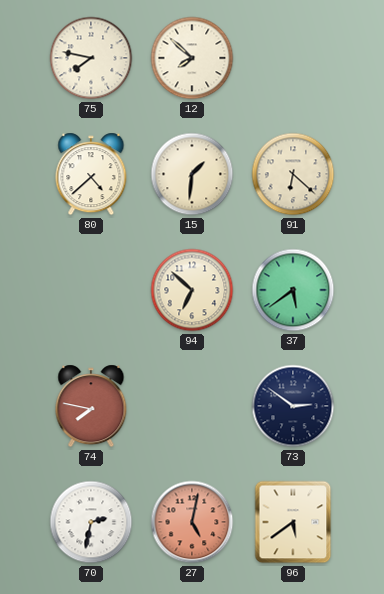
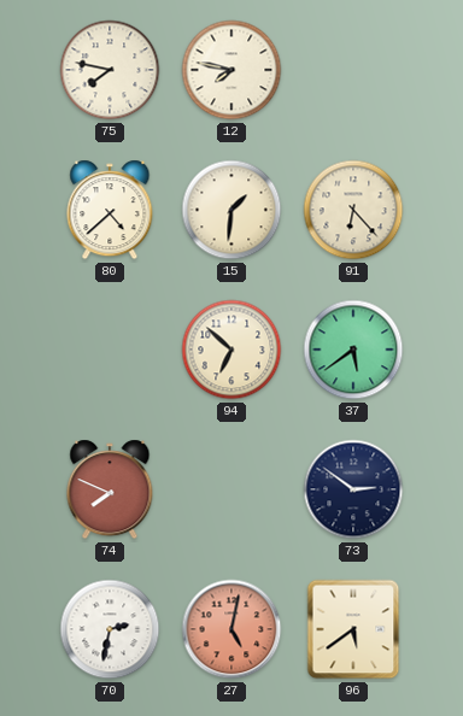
12: 7:52 -> 7:47 (231, 70)
91: 6:22 -> 6:23 (353, 210)
74: 7:47 -> 7:49 (110, 489)
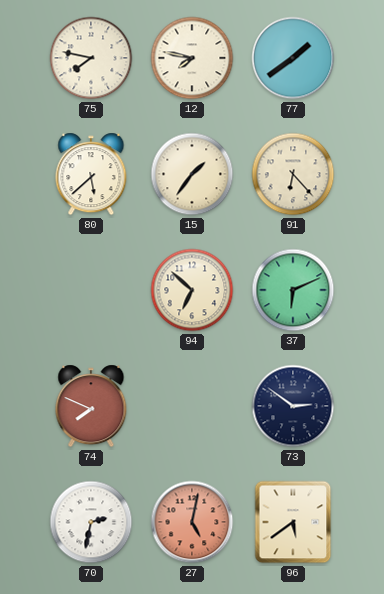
77: none -> 1:39 (293, 58)
80: 4:38 -> 5:38 (91, 174)
15: 1:31 -> 1:36 (192, 174)
37: 5:39 -> 6:11 (293, 290)
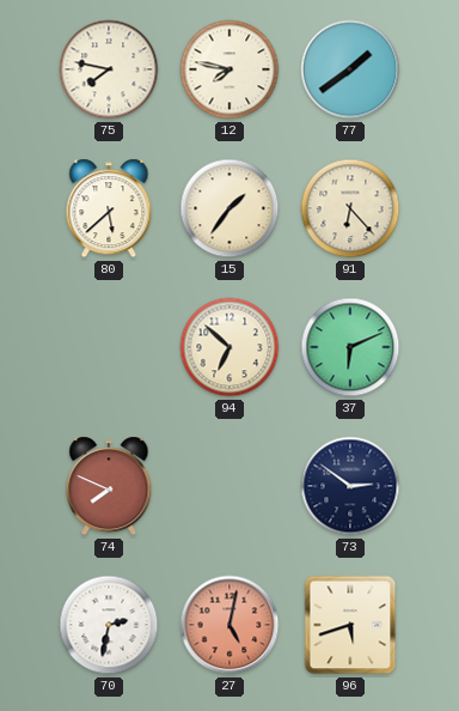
96: 5:39 -> 5:42 (350, 625)
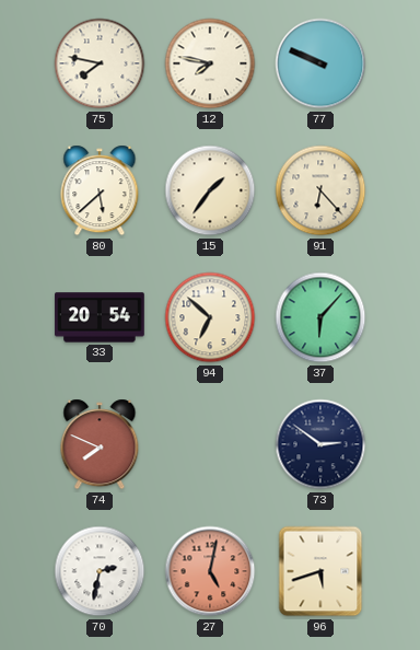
77: 1:39 -> 9:49 (320, 63)
33: none -> 20:54 (100, 317)
37: 6:11 -> 6:07 (320, 317)
